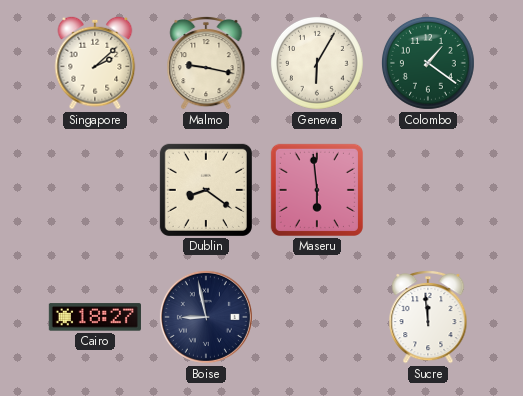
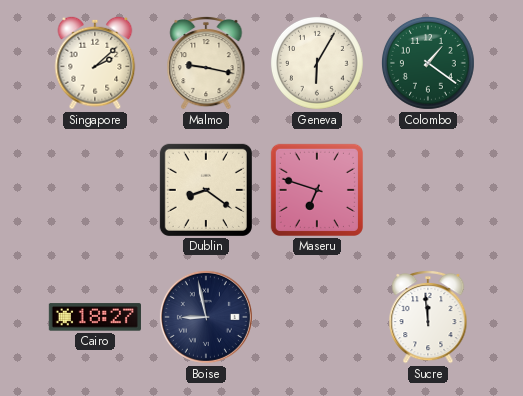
Maseru: 5:59 -> 6:48 (317, 190)
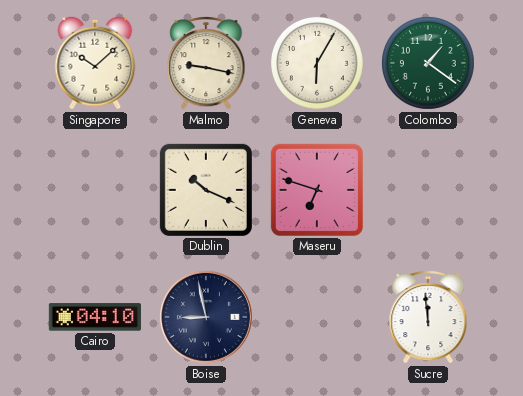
Singapore: 2:08 -> 10:08 (95, 63)
Dublin: 8:21 -> 10:19 (206, 190)
Cairo: 18:27 -> 04:10 (95, 317)
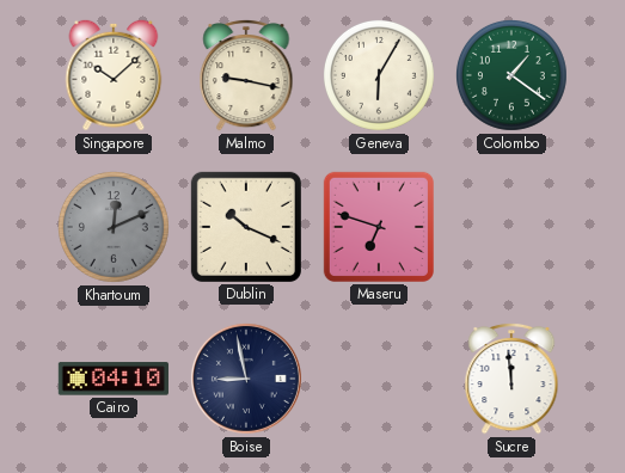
Khartoum: none -> 12:11 (114, 227)
